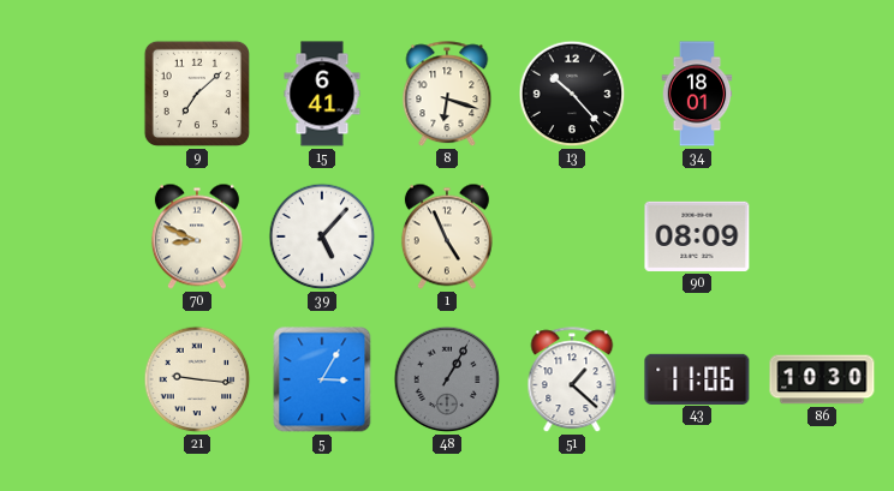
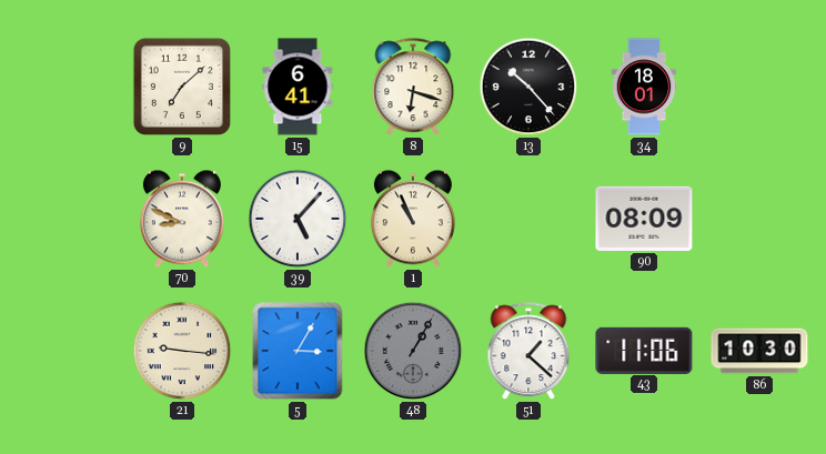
1: 4:56 -> 10:56 (413, 219)
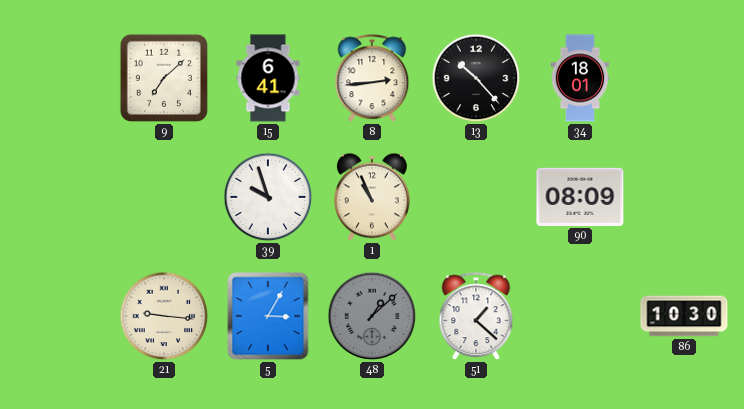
8: 6:18 -> 2:44 (372, 79)
70: 8:49 -> none (182, 219)
39: 5:07 -> 9:57 (268, 197)
48: 1:05 -> 1:08 (372, 316)
43: 11:06 -> none (644, 350)
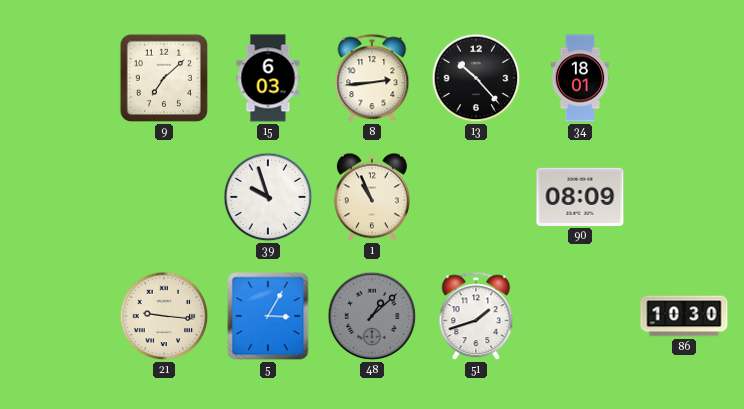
15: 6:41 -> 6:03 (268, 78)
51: 1:22 -> 1:42 (476, 317)
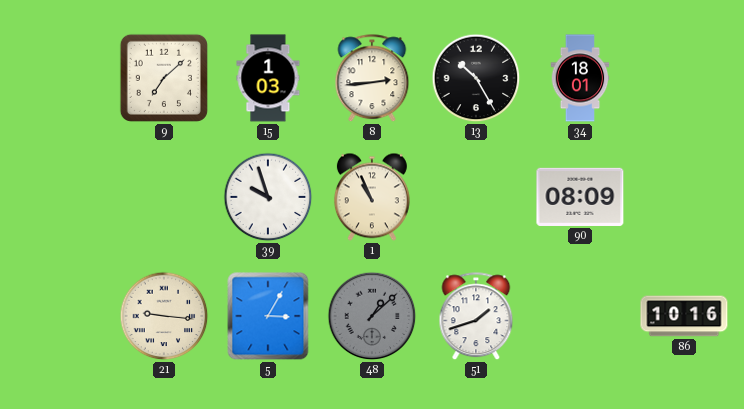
15: 6:03 -> 1:03 (268, 78)
13: 10:23 -> 10:25 (476, 78)
86: 10:30 -> 10:16 (684, 316)
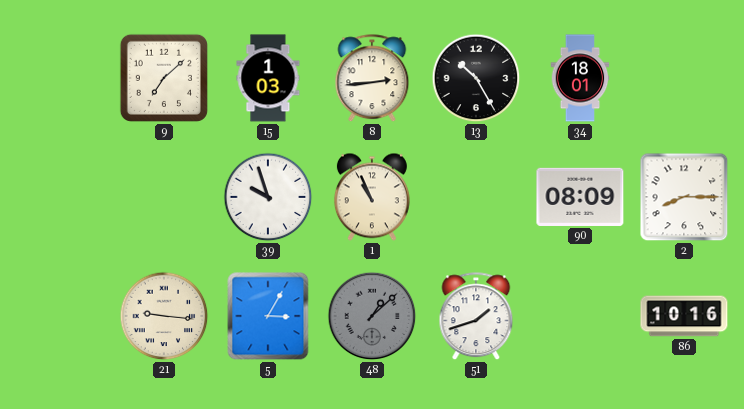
2: none -> 8:15 (684, 197)
